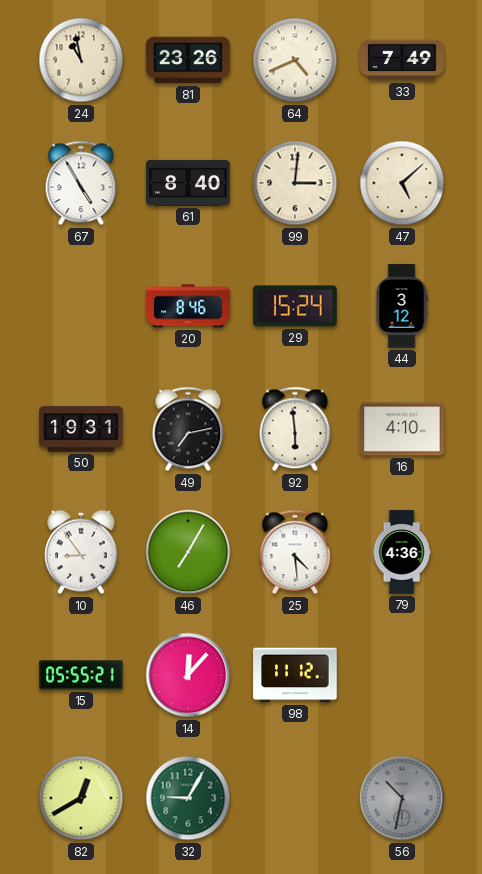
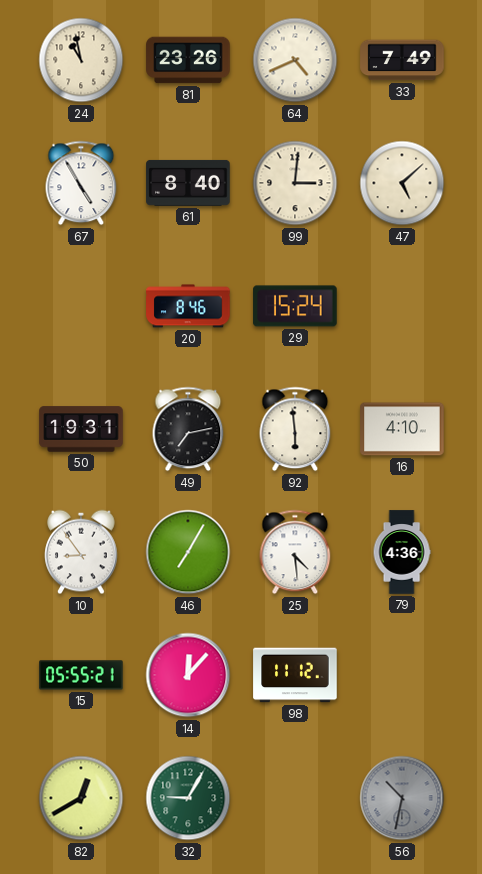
44: 3:12 -> none (402, 306)
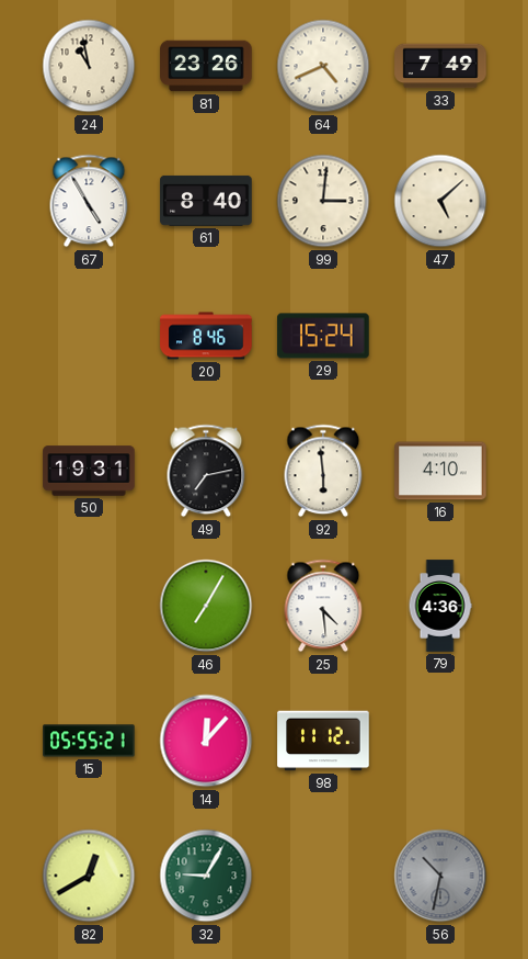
10: 8:54 -> none (81, 552)
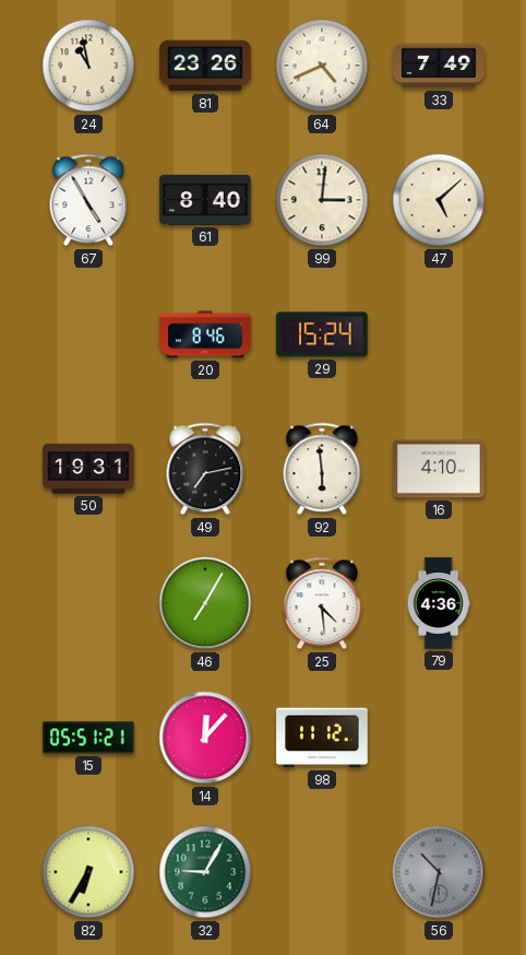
15: 05:55 -> 05:51 (88, 738)
82: 12:40 -> 6:35 (88, 872)
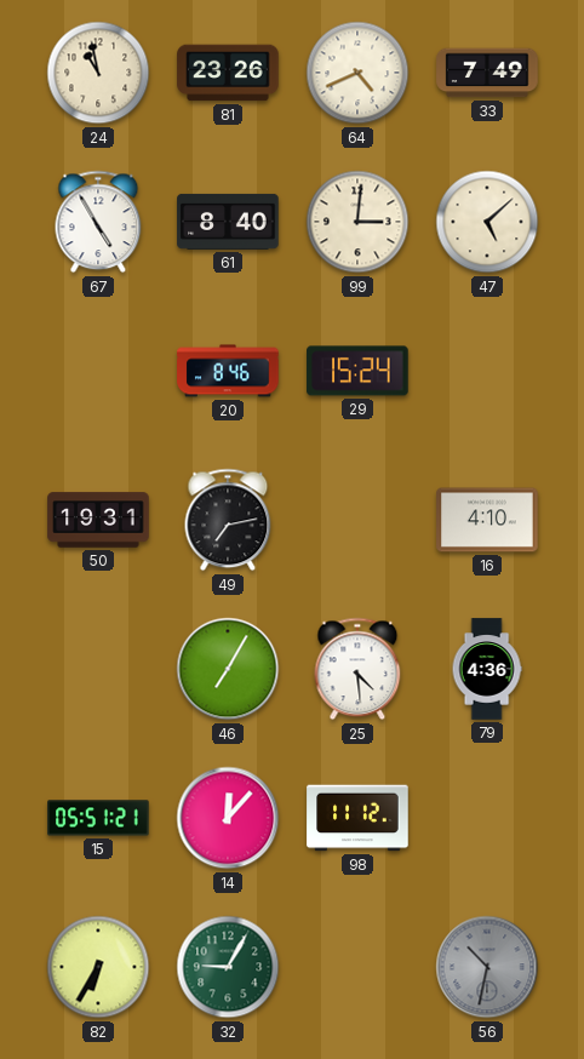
92: 5:59 -> none (322, 469)
